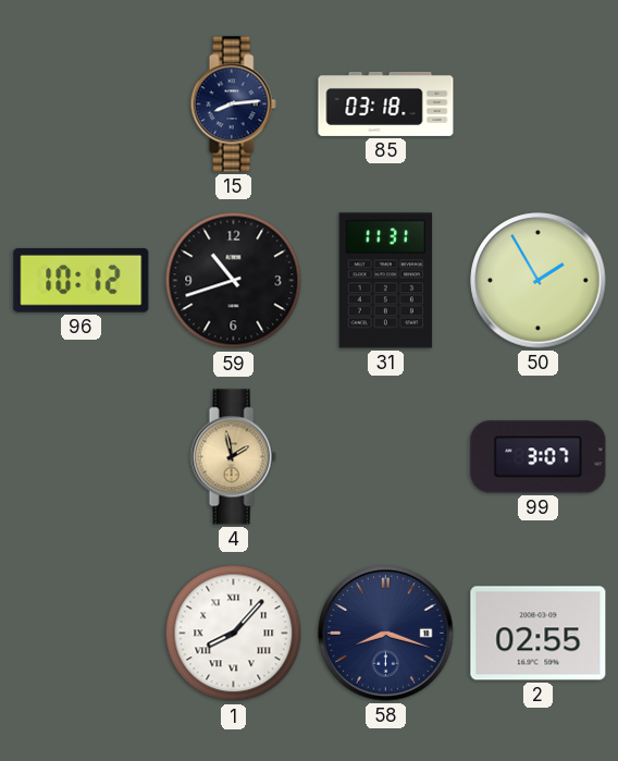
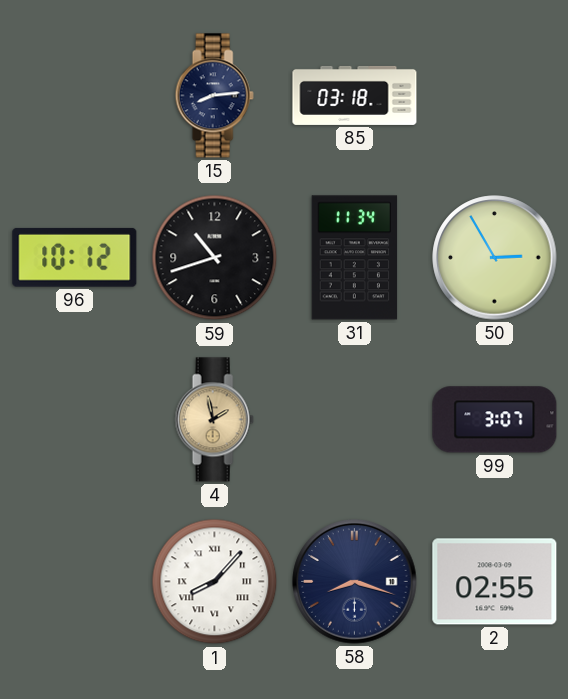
31: 11:31 -> 11:34 (355, 258)
50: 1:55 -> 2:55 (495, 258)
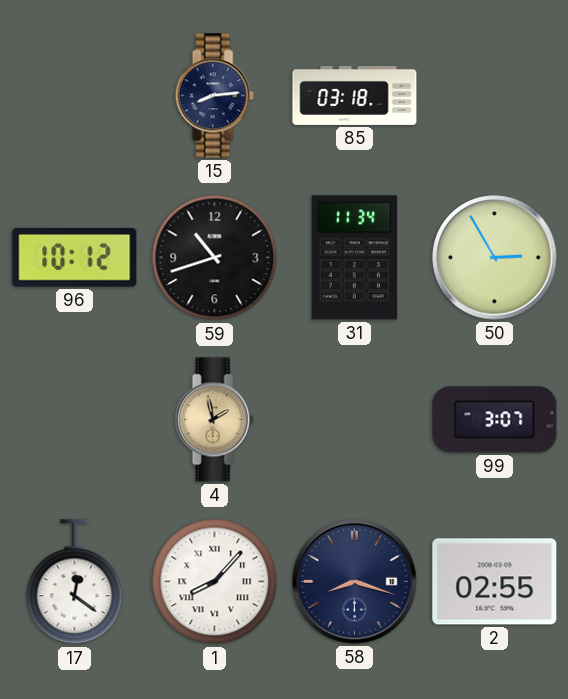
17: none -> 12:21 (75, 582)
